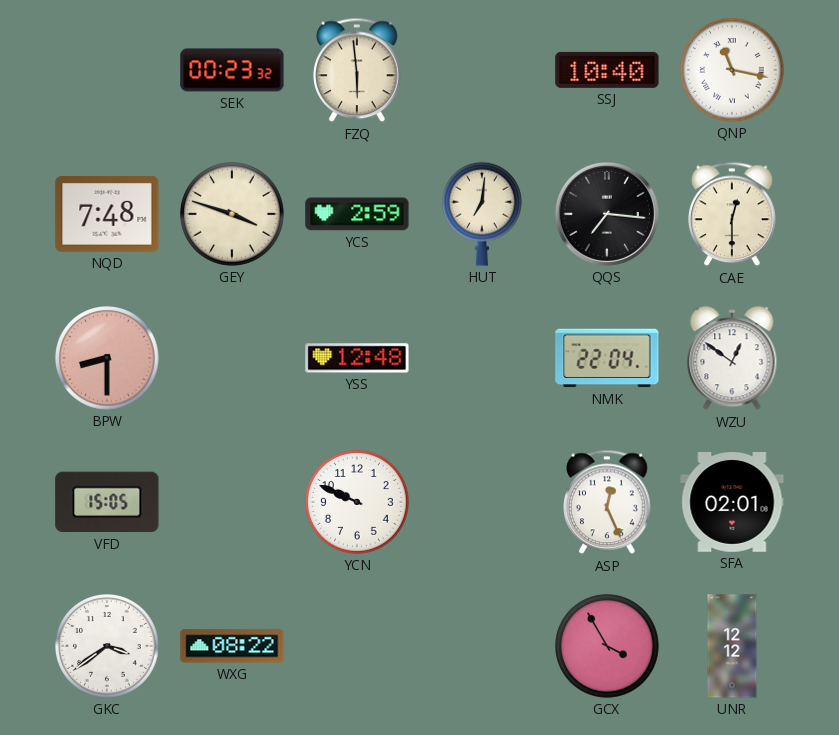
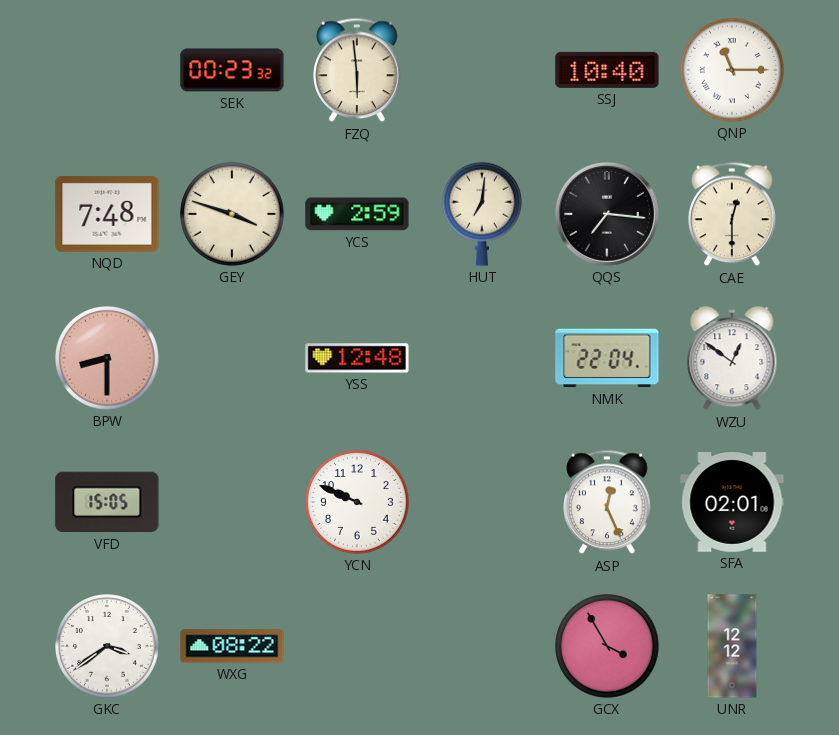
QNP: 11:17 -> 11:15 (732, 70)
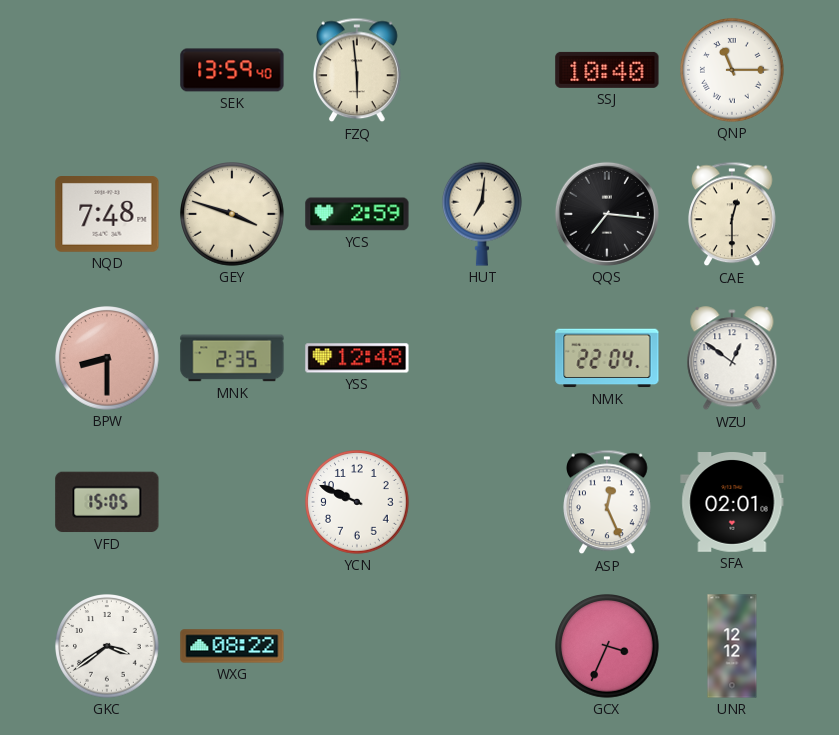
SEK: 00:23 -> 13:59 (232, 70)
MNK: none -> 2:35 (232, 358)
GCX: 3:55 -> 3:34 (607, 646)
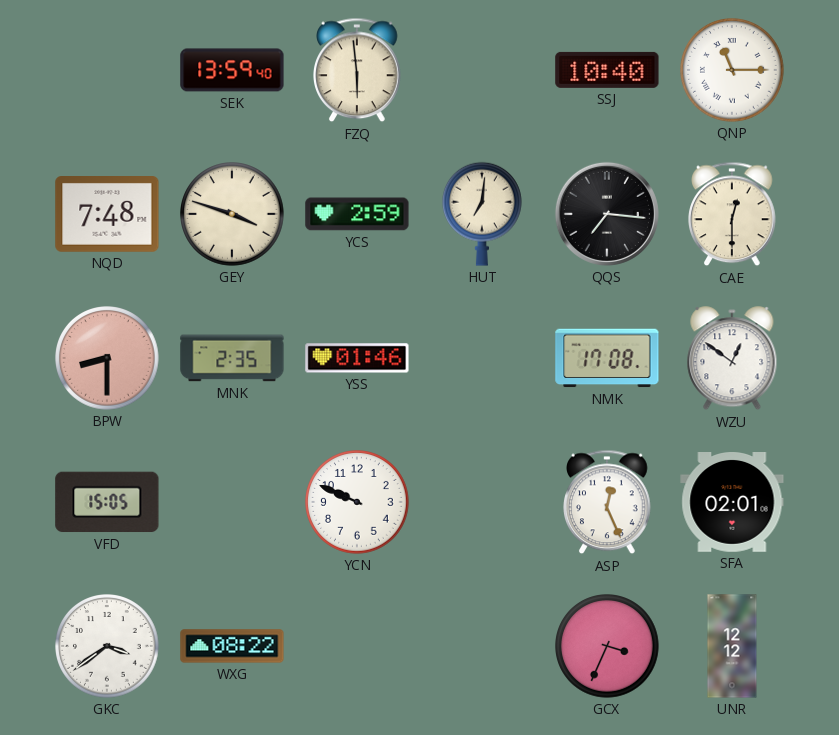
YSS: 12:48 -> 01:46 (357, 358)
NMK: 22:04 -> 17:08 (607, 358)
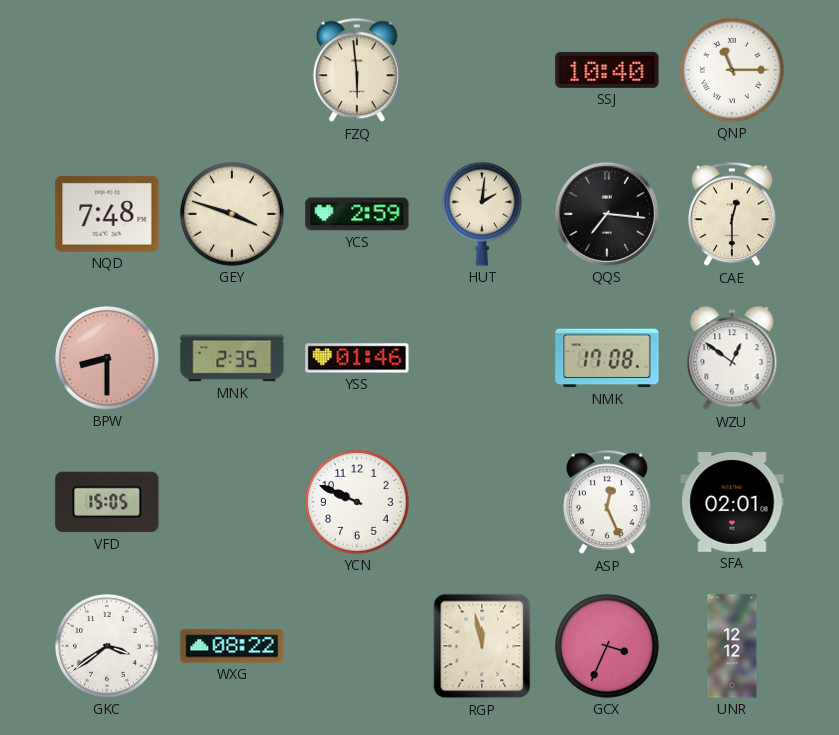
SEK: 13:59 -> none (232, 70)
HUT: 7:01 -> 2:01 (483, 214)
RGP: none -> 11:58 (482, 646)
